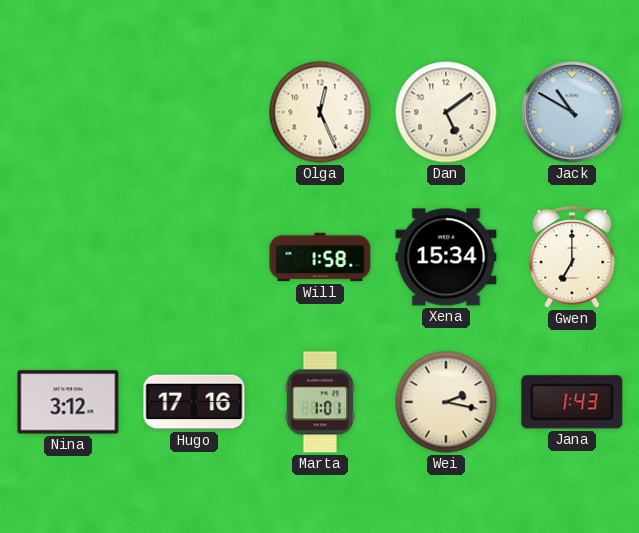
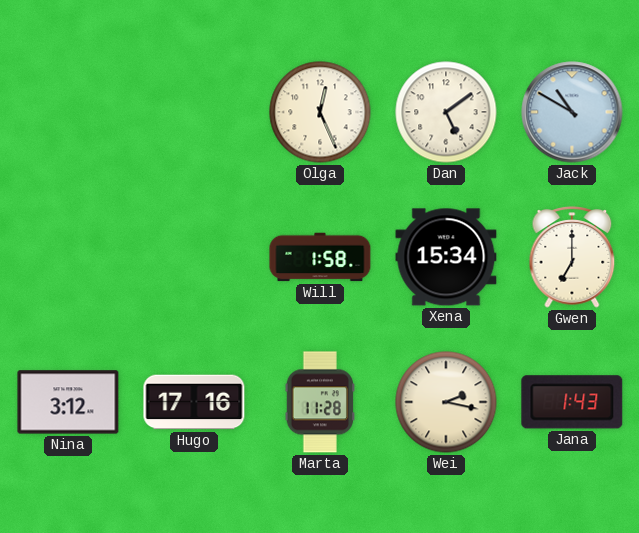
Marta: 1:01 -> 11:28 (319, 402)
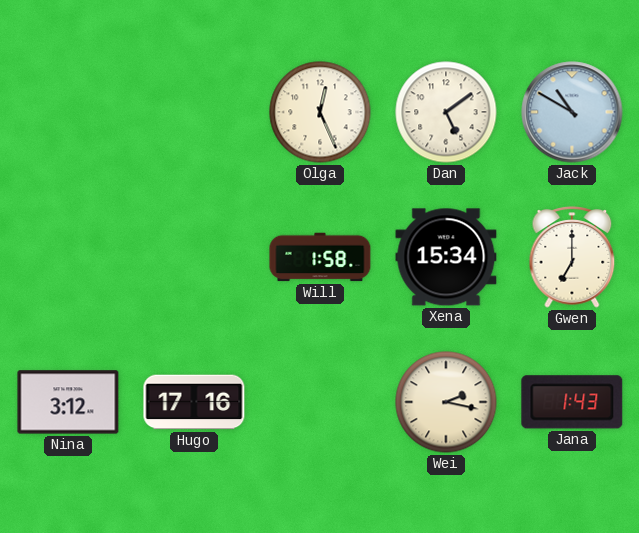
Marta: 11:28 -> none (319, 402)
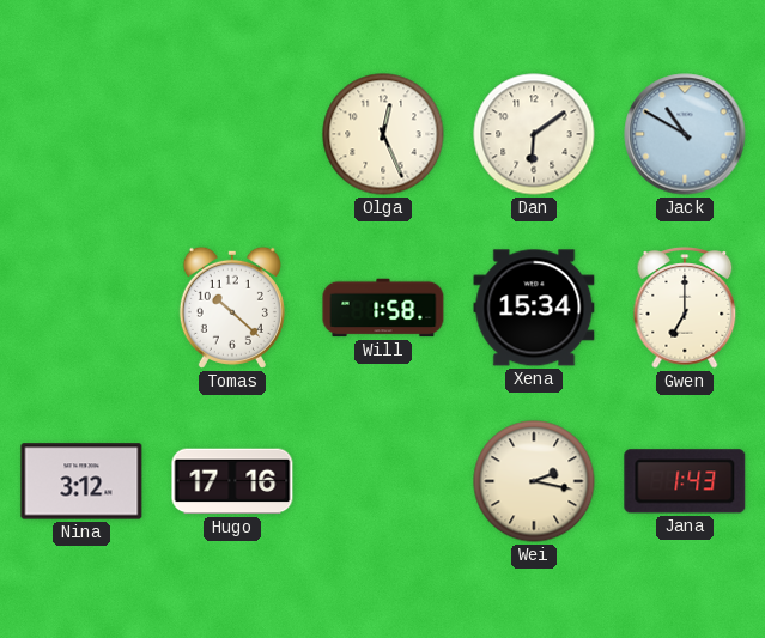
Dan: 5:09 -> 6:09 (534, 134)
Tomas: none -> 10:22 (232, 308)
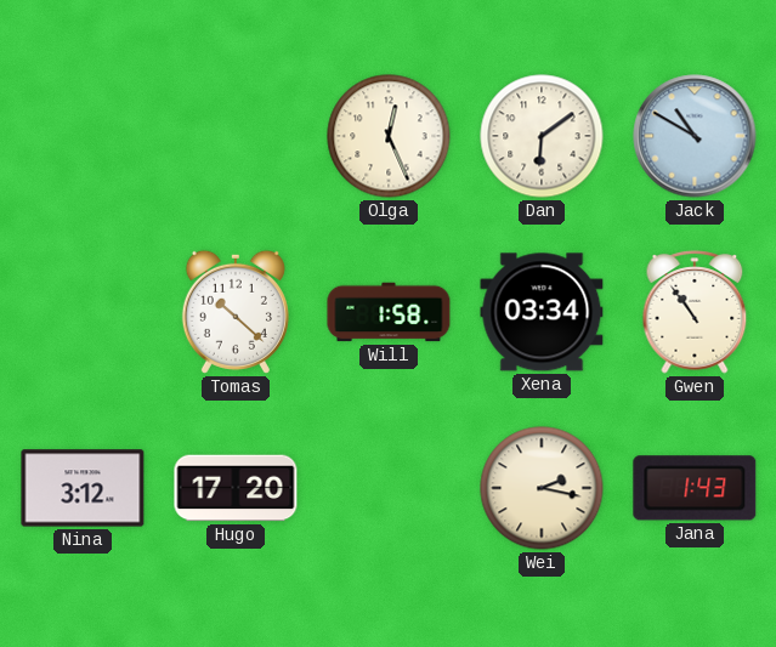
Xena: 15:34 -> 03:34 (542, 312)
Gwen: 7:00 -> 10:54 (695, 312)
Hugo: 17:16 -> 17:20 (236, 488)
